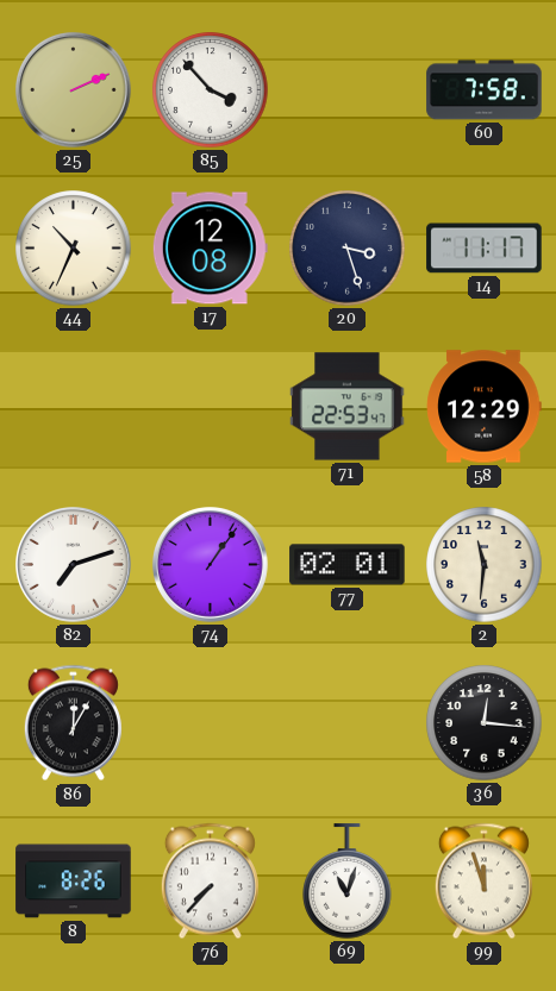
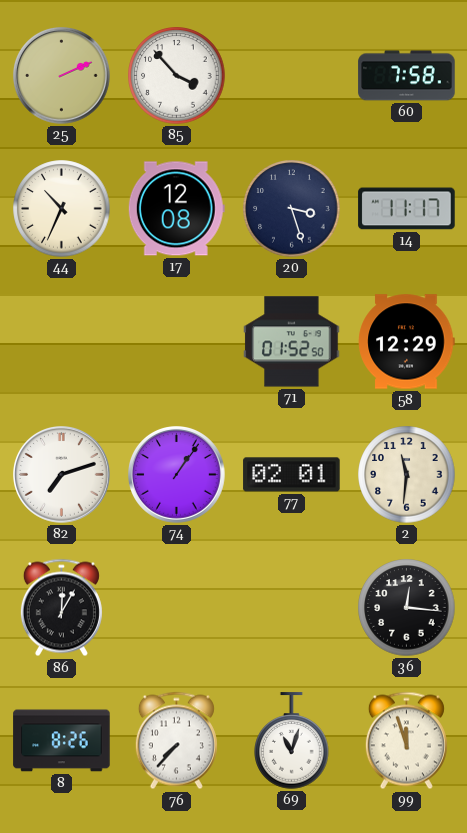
71: 22:53 -> 01:52 (292, 342)
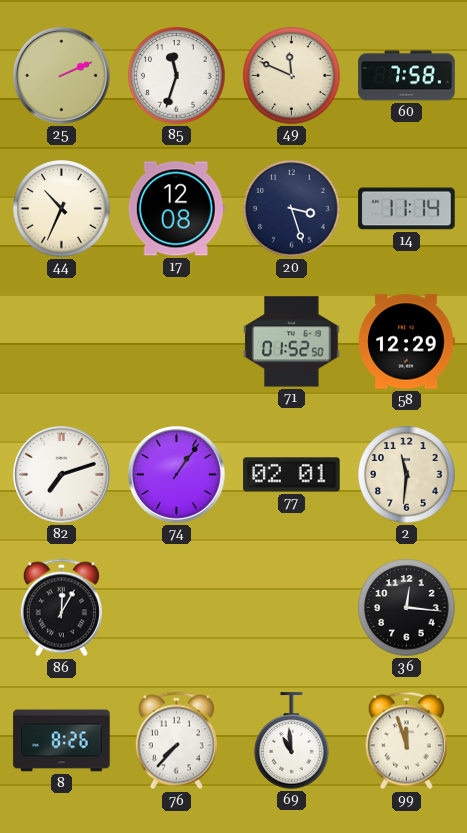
85: 3:53 -> 11:33 (177, 76)
49: none -> 11:49 (292, 76)
14: 11:17 -> 11:14 (407, 209)
69: 11:03 -> 10:59 (292, 741)
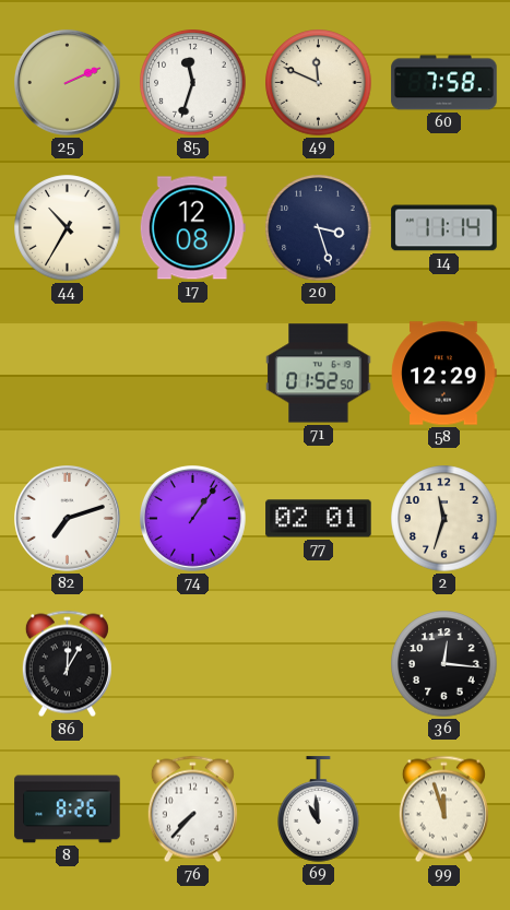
44: 10:34 -> 10:35 (68, 228)
2: 11:31 -> 11:33 (444, 519)
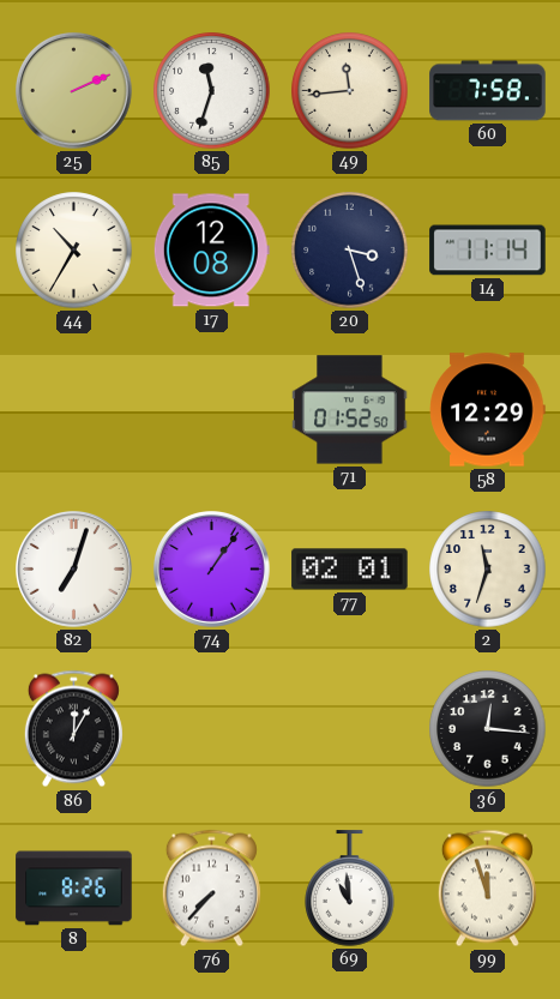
49: 11:49 -> 11:44 (350, 91)
82: 7:12 -> 7:03 (74, 570)
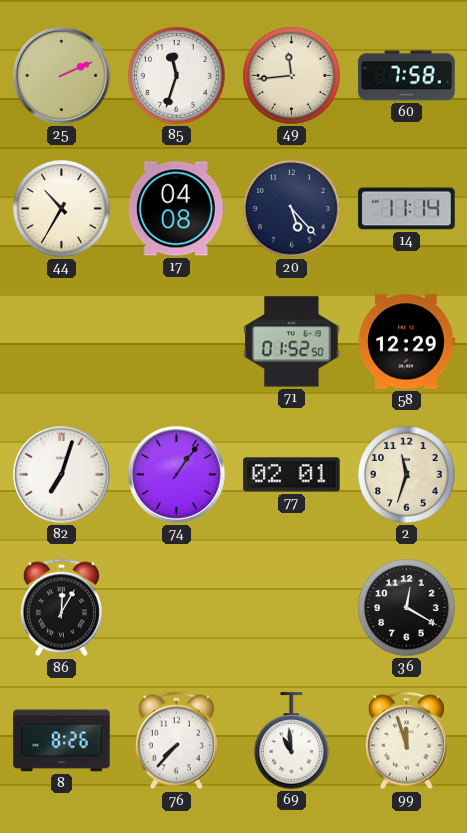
17: 12:08 -> 04:08 (176, 209)
20: 3:27 -> 5:23 (292, 209)
36: 12:16 -> 12:20 (407, 608)
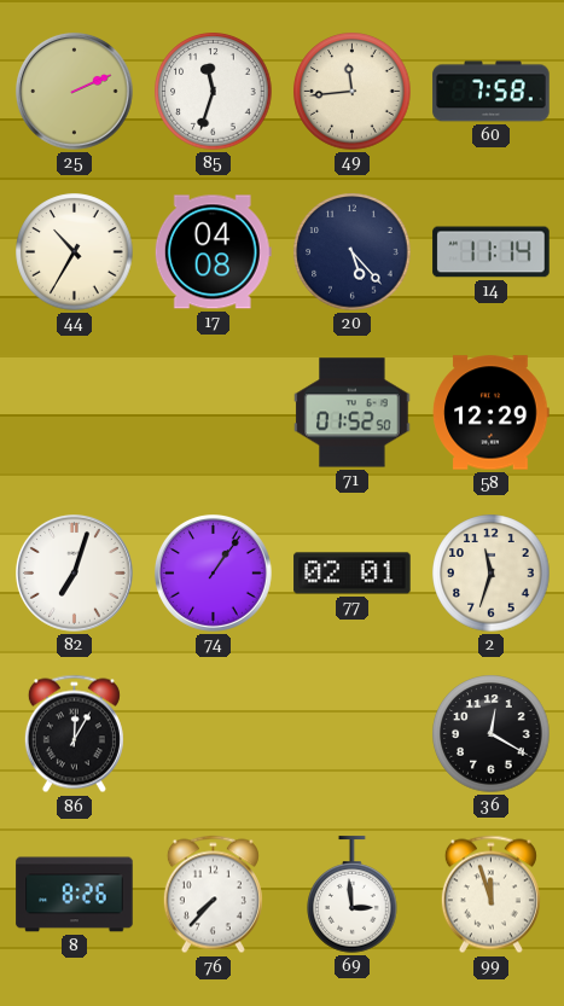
69: 10:59 -> 2:59 (353, 895)
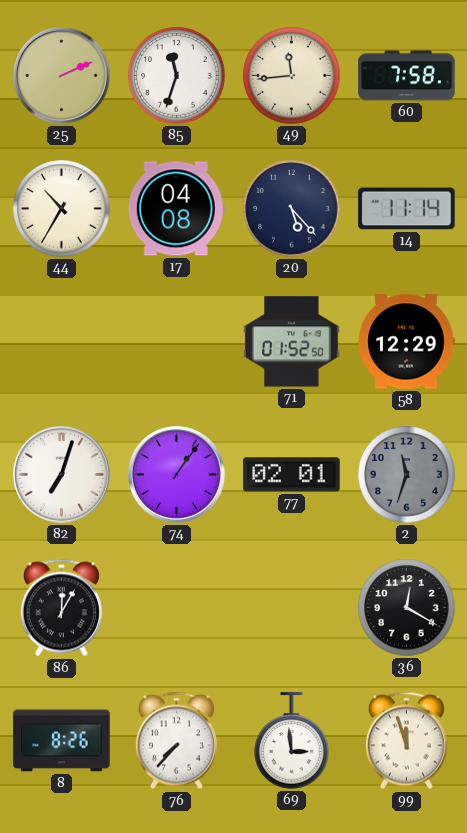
2 dial: cream -> grey (407, 475)
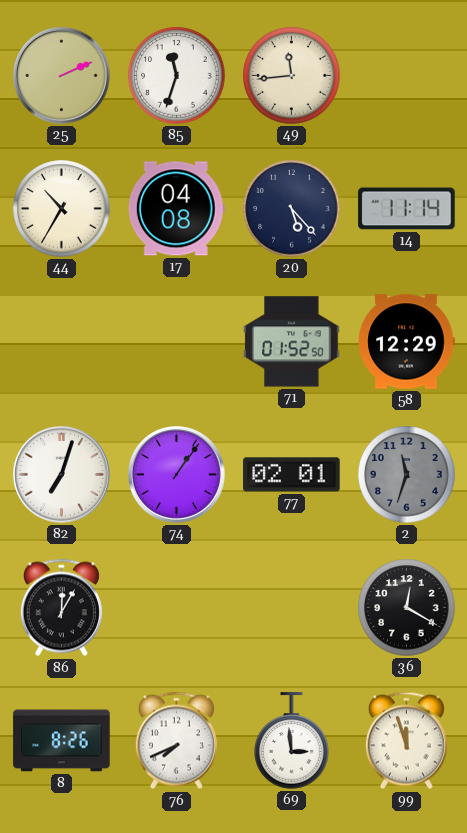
60: 7:58 -> none (407, 76)
76: 7:37 -> 7:41 (176, 741)
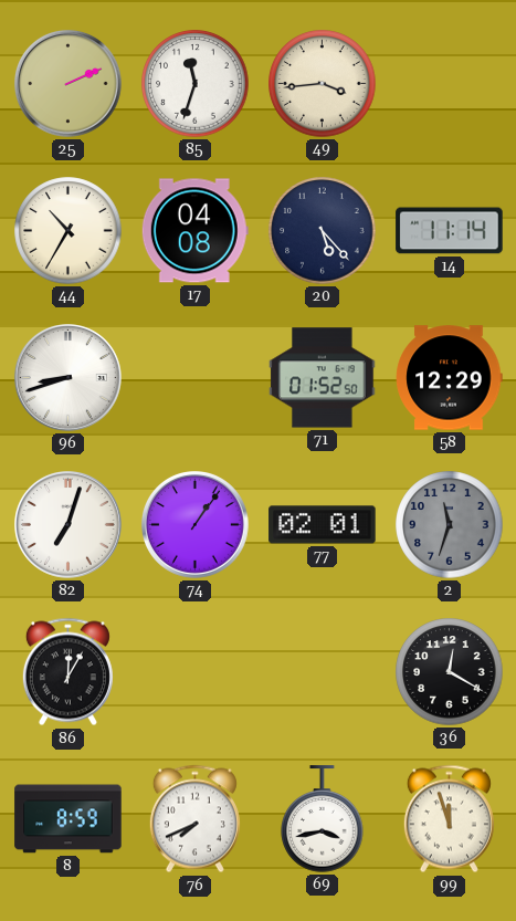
49: 11:44 -> 3:44 (323, 84)
96: none -> 8:42 (69, 378)
8: 8:26 -> 8:59 (69, 819)
69: 2:59 -> 3:43 (323, 819)
